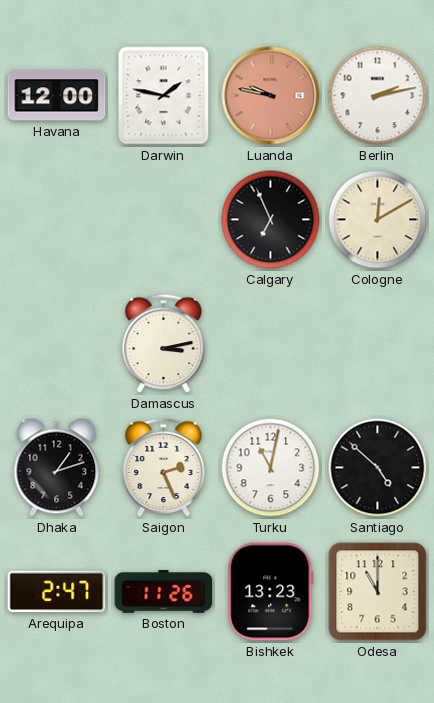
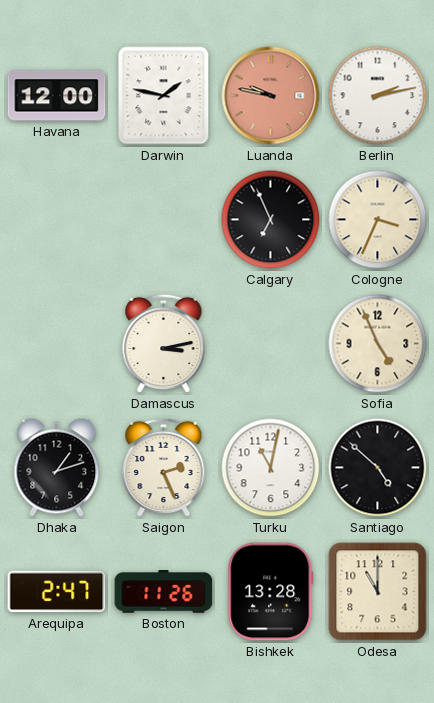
Cologne: 12:10 -> 3:34 (378, 220)
Sofia: none -> 4:56 (378, 344)
Bishkek: 13:23 -> 13:28 (271, 592)
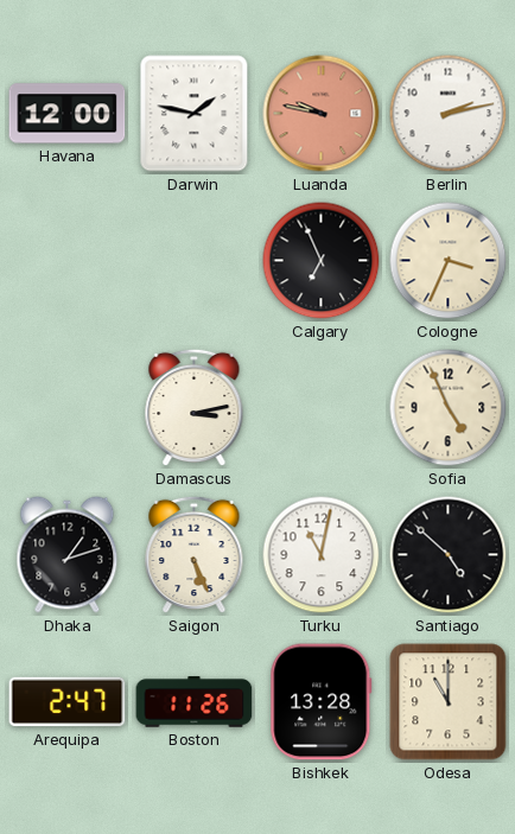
Saigon: 2:26 -> 5:26 (195, 555)
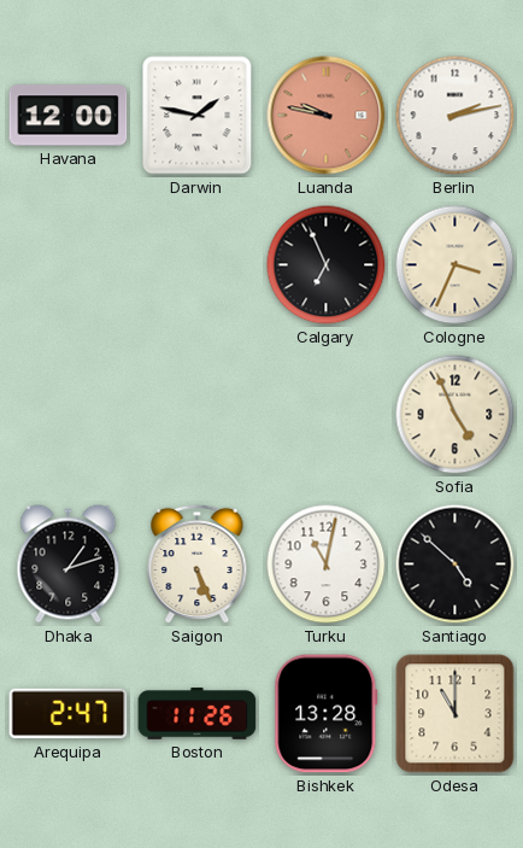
Damascus: 3:13 -> none (195, 408)
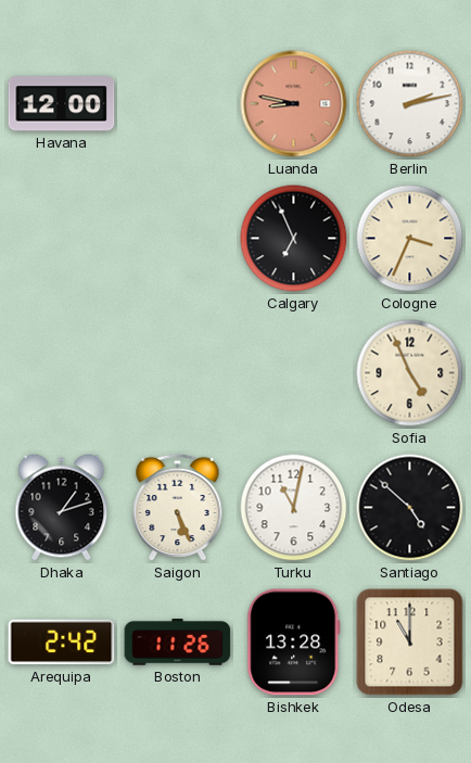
Darwin: 1:47 -> none (198, 116)
Luanda: 9:47 -> 8:47 (294, 104)
Arequipa: 2:47 -> 2:42 (62, 643)
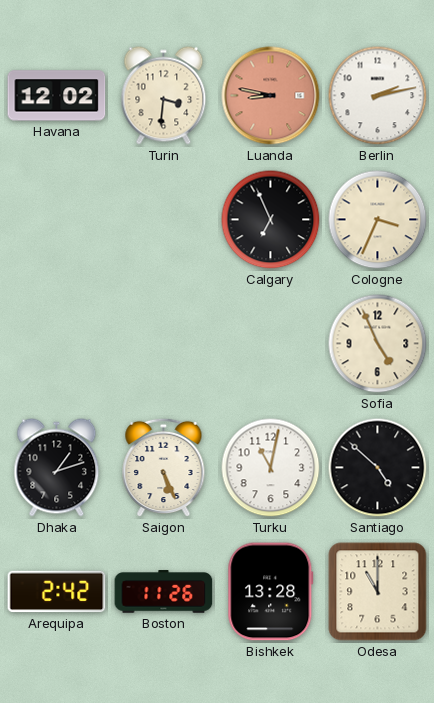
Havana: 12:00 -> 12:02 (57, 96)
Turin: none -> 3:31 (164, 96)
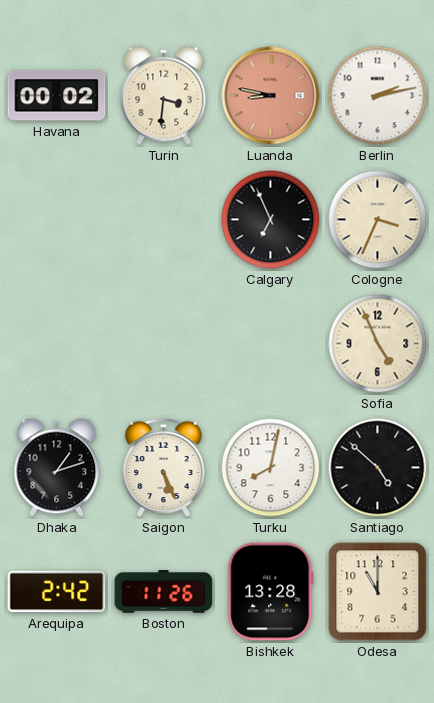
Havana: 12:02 -> 00:02 (57, 96)
Turku: 11:02 -> 8:02 (271, 468)
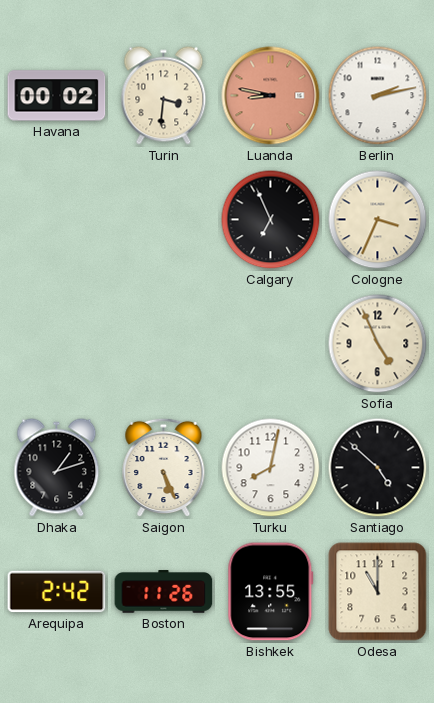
Bishkek: 13:28 -> 13:55 (271, 592)
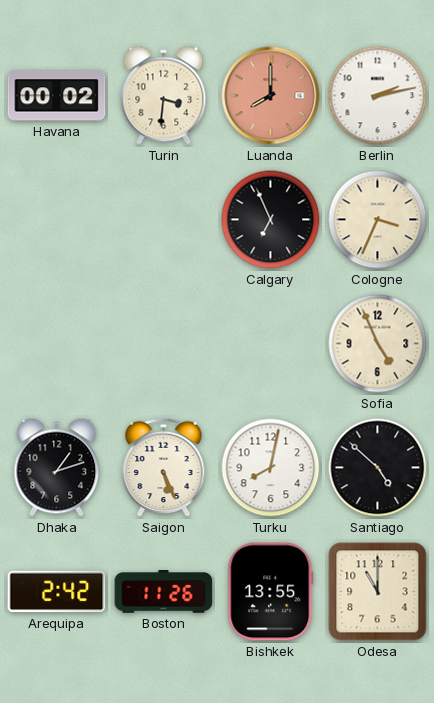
Luanda: 8:47 -> 8:00 (271, 96)
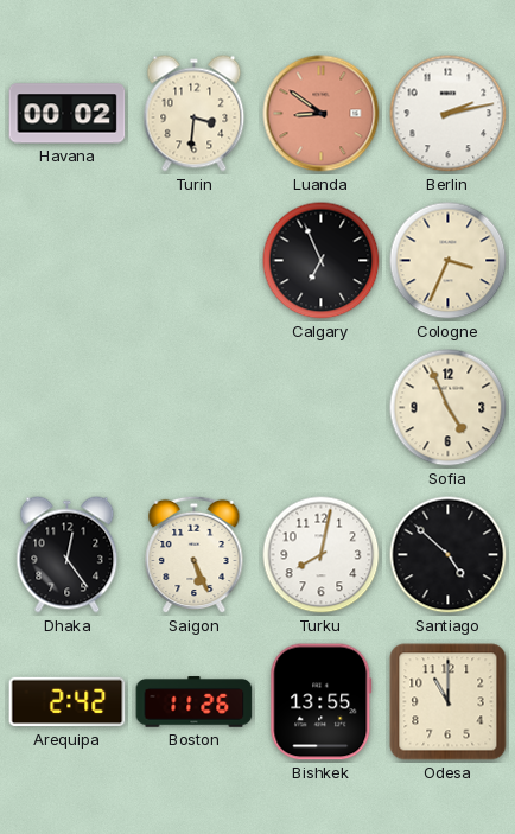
Luanda: 8:00 -> 8:51 (322, 114)
Dhaka: 1:12 -> 12:24 (68, 555)
